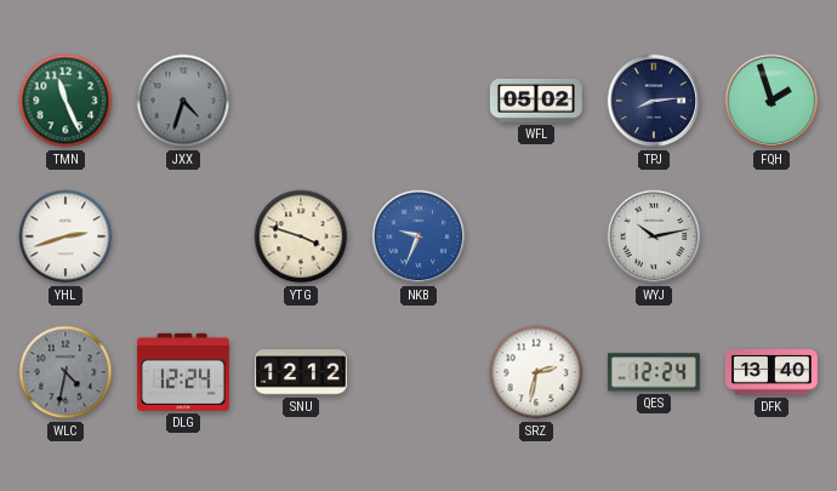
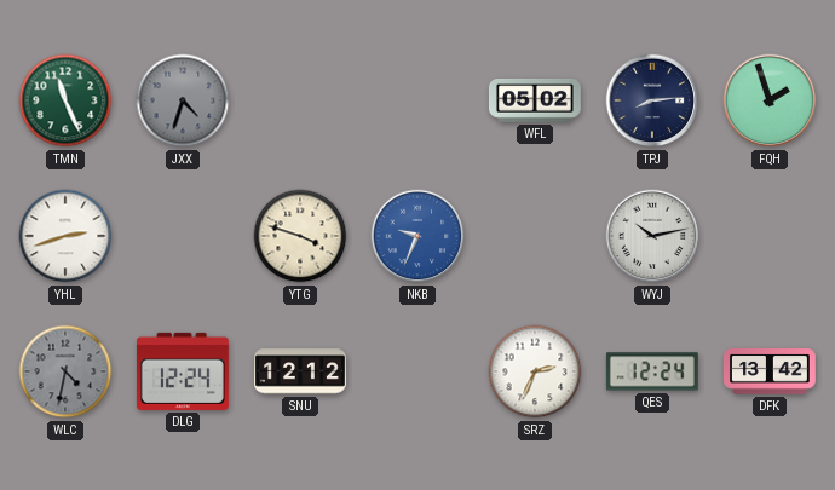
SRZ: 2:32 -> 2:34 (535, 371)
DFK: 13:40 -> 13:42 (770, 371)
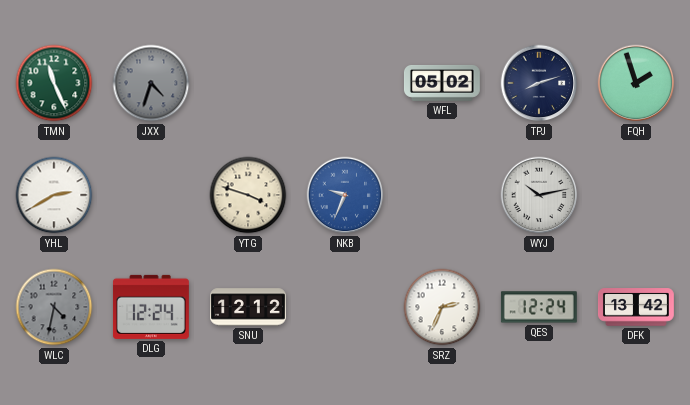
TPJ: 8:14 -> 8:12 (539, 83)
YHL: 2:42 -> 2:40 (54, 195)
